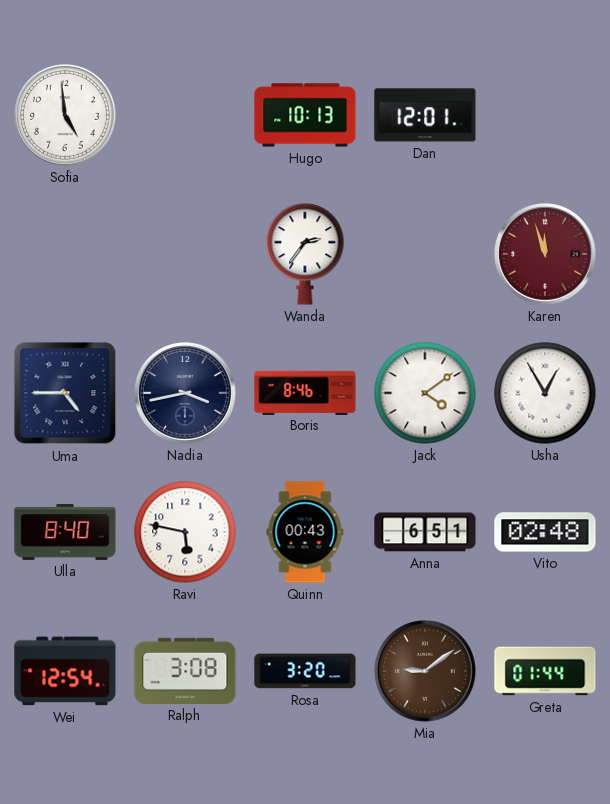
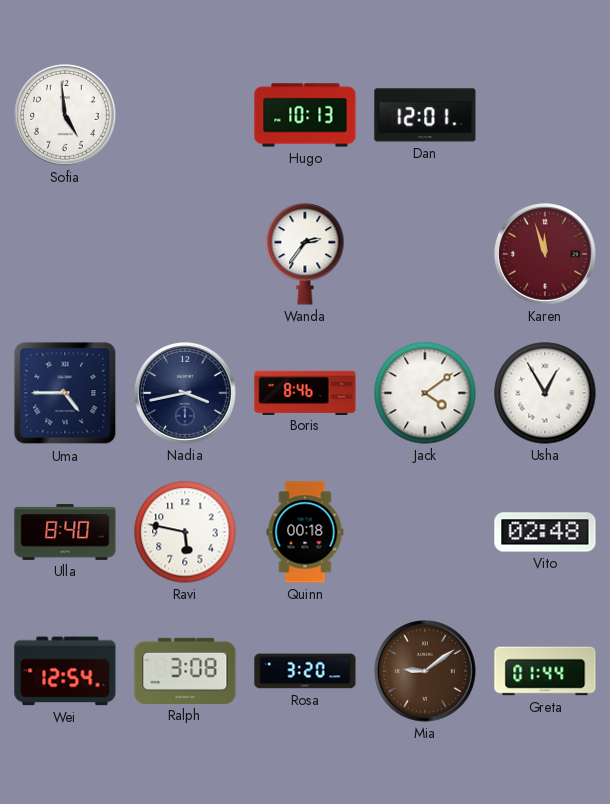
Quinn: 00:43 -> 00:18 (305, 532)
Anna: 6:51 -> none (425, 532)
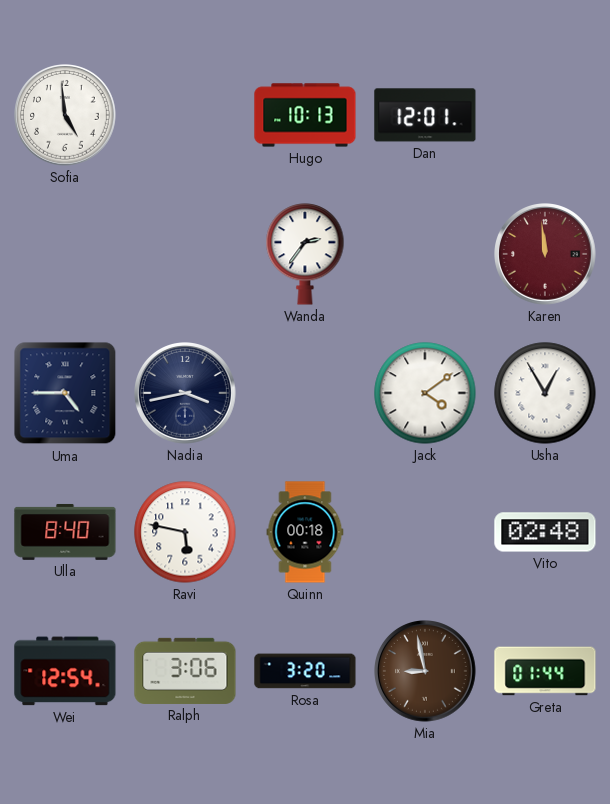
Karen: 11:57 -> 11:59 (546, 255)
Boris: 8:46 -> none (305, 392)
Ralph: 3:08 -> 3:06 (185, 671)
Mia: 9:09 -> 8:58 (426, 672)
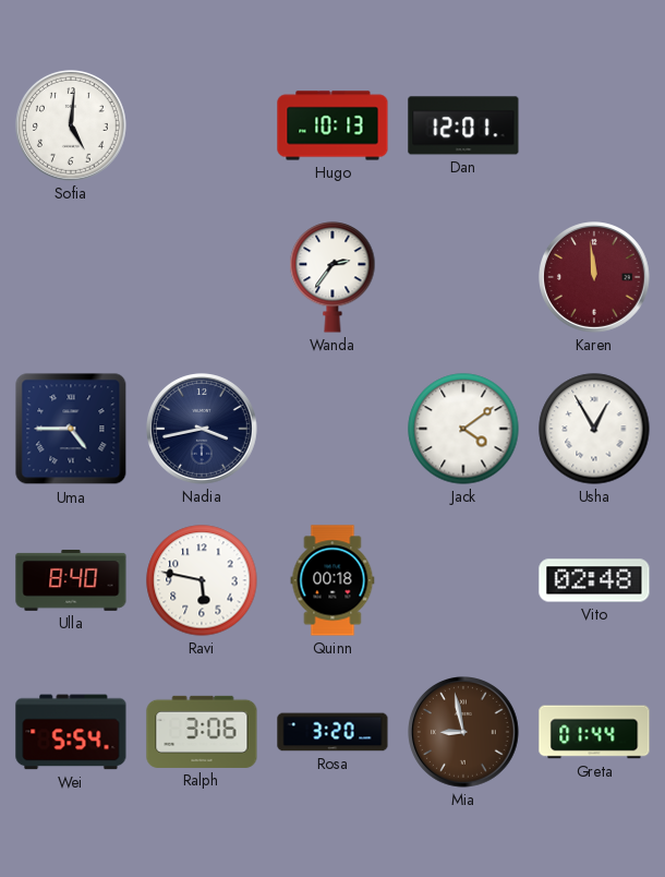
Sofia: 4:59 -> 5:01 (72, 127)
Wei: 12:54 -> 5:54 (71, 732)
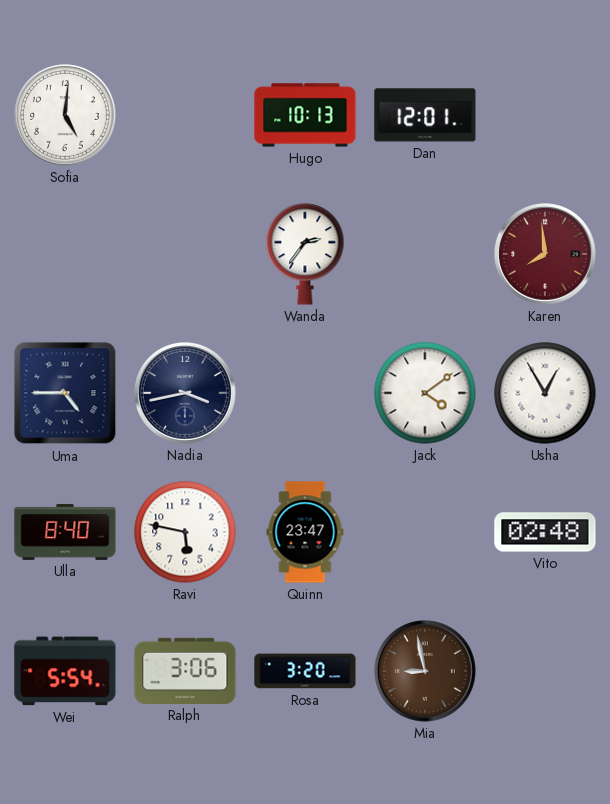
Karen: 11:59 -> 7:59 (546, 255)
Quinn: 00:18 -> 23:47 (305, 532)
Greta: 01:44 -> none (594, 732)
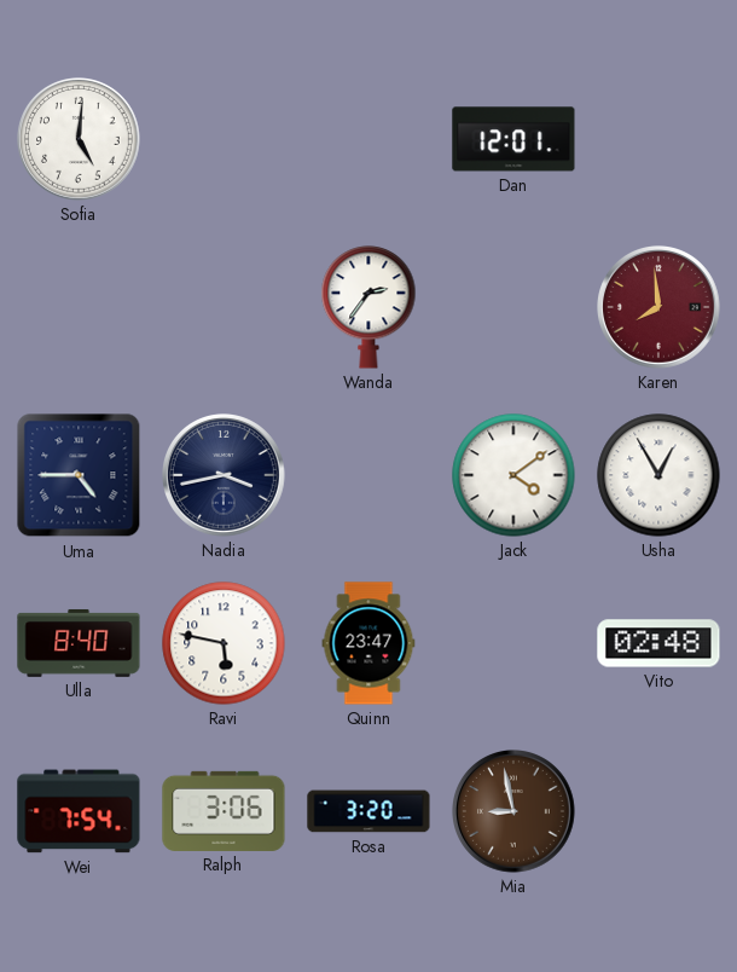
Hugo: 10:13 -> none (305, 115)
Wei: 5:54 -> 7:54 (79, 811)
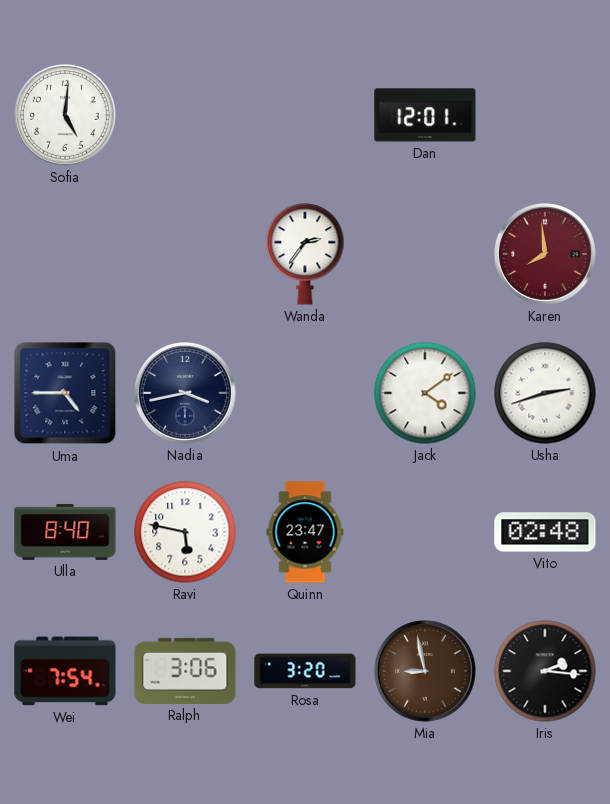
Usha: 12:55 -> 2:42 (545, 393)
Iris: none -> 2:16 (545, 671)
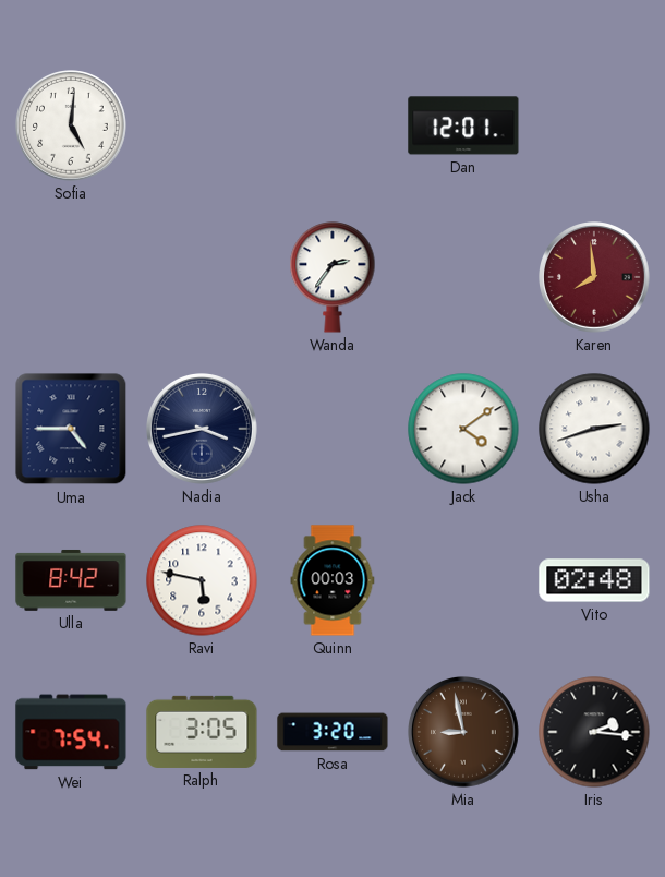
Ulla: 8:40 -> 8:42 (71, 580)
Quinn: 23:47 -> 00:03 (332, 580)
Ralph: 3:06 -> 3:05 (202, 732)
